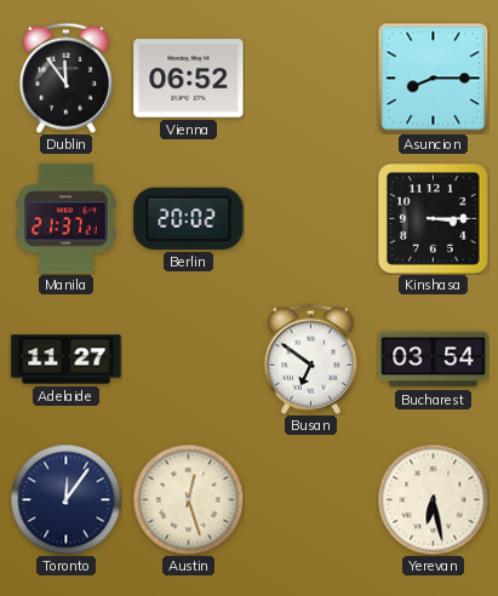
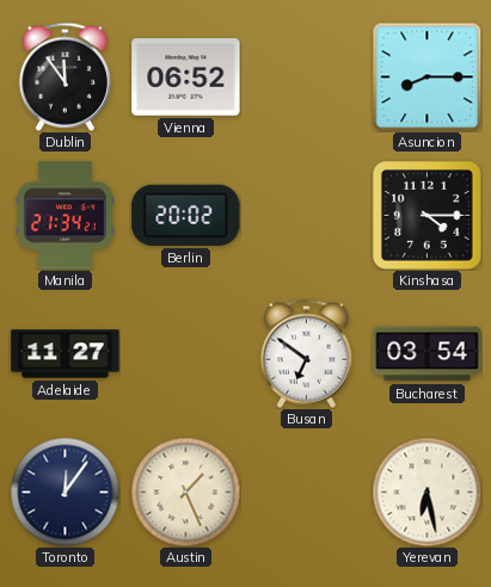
Manila: 21:37 -> 21:34 (65, 216)
Kinshasa: 3:15 -> 4:15 (428, 216)
Austin: 12:27 -> 1:26 (185, 492)
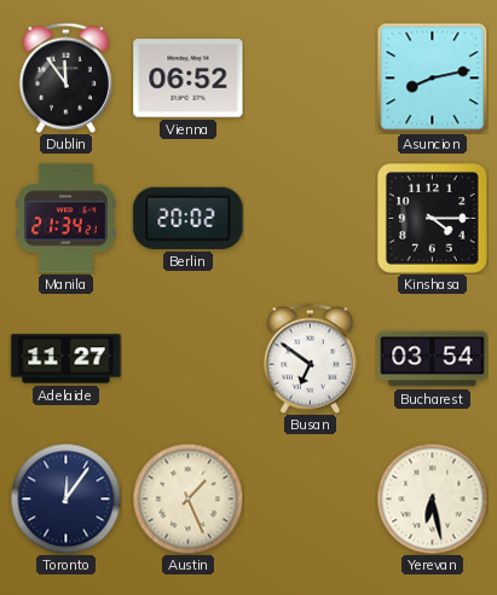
Asuncion: 8:15 -> 8:13 (432, 77)
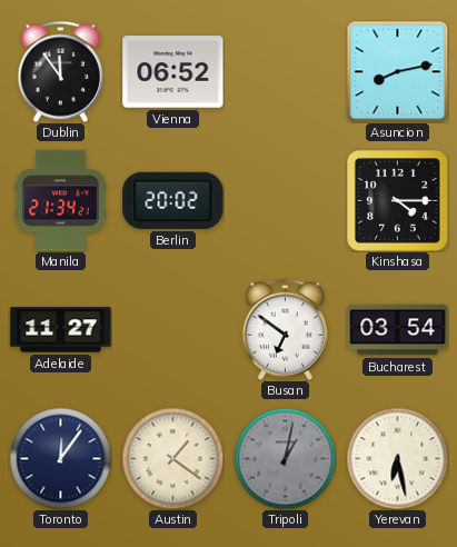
Austin: 1:26 -> 1:21 (172, 458)
Tripoli: none -> 1:02 (285, 458)
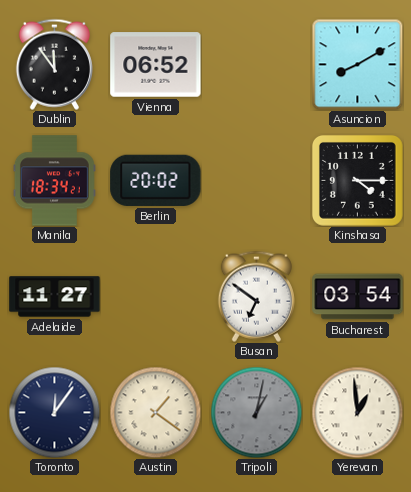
Asuncion: 8:13 -> 8:10 (357, 64)
Manila: 21:34 -> 18:34 (54, 181)
Yerevan: 6:28 -> 12:59 (357, 412)
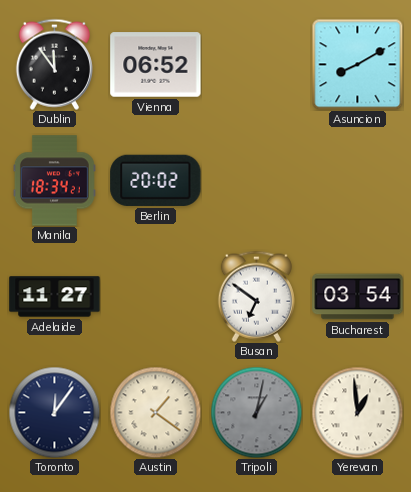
Kinshasa: 4:15 -> none (358, 181)
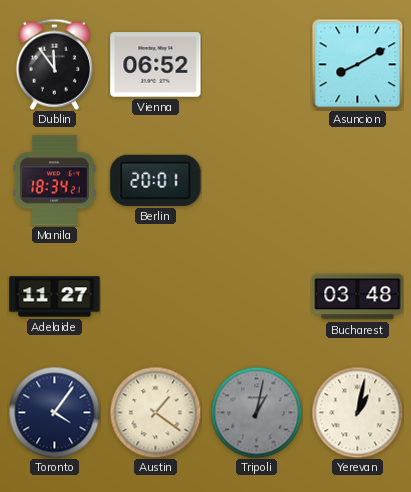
Berlin: 20:02 -> 20:01 (156, 180)
Busan: 6:51 -> none (256, 296)
Bucharest: 03:54 -> 03:48 (358, 297)
Toronto: 12:06 -> 4:06 (54, 412)
Yerevan: 12:59 -> 1:02 (357, 412)
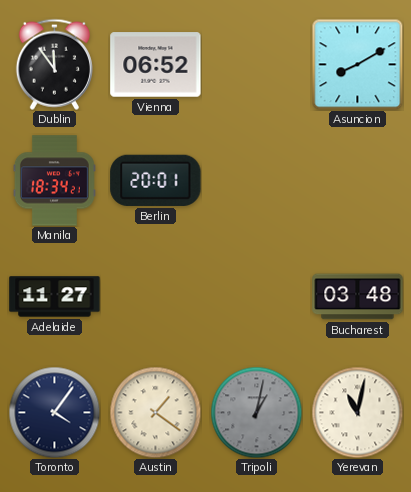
Yerevan: 1:02 -> 11:02 (357, 412)
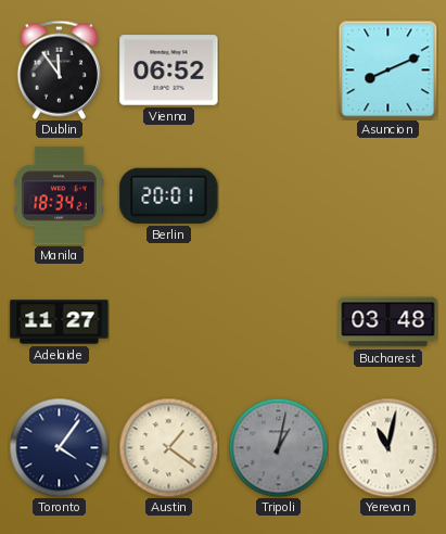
Asuncion: 8:10 -> 8:11 (387, 69)
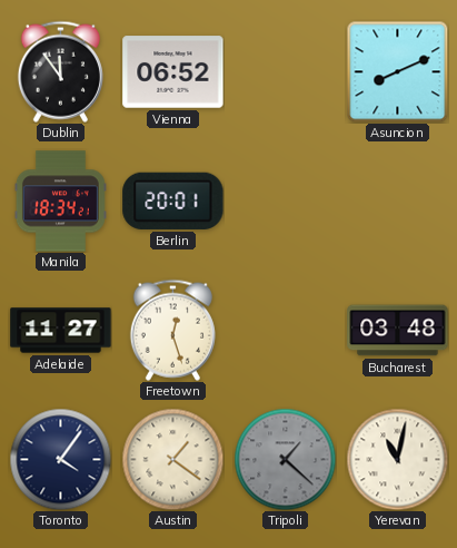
Freetown: none -> 12:27 (172, 330)
Tripoli: 1:02 -> 1:22 (285, 459)
